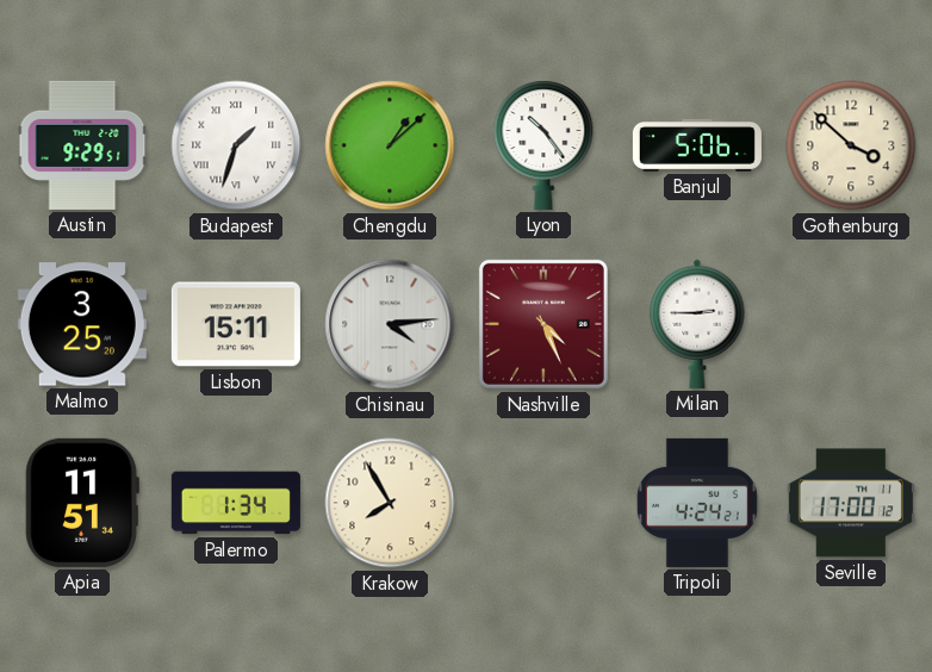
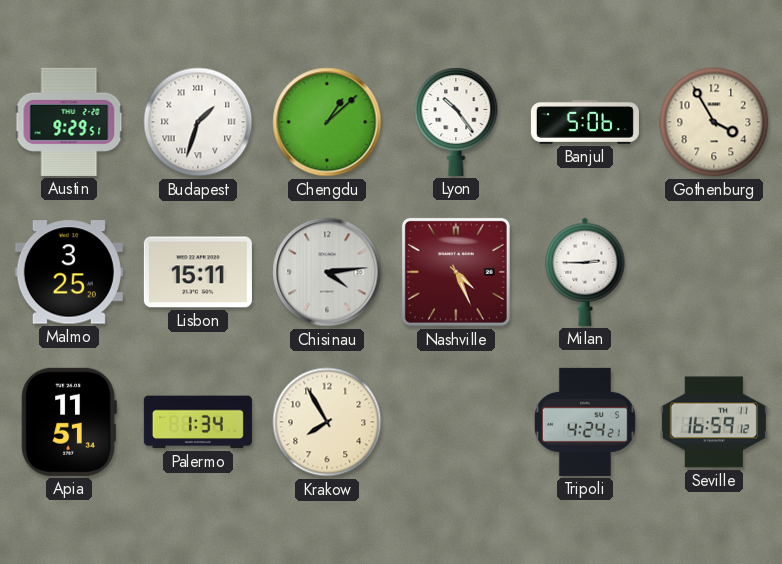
Gothenburg: 3:52 -> 3:55 (714, 122)
Seville: 17:00 -> 16:59 (714, 422)
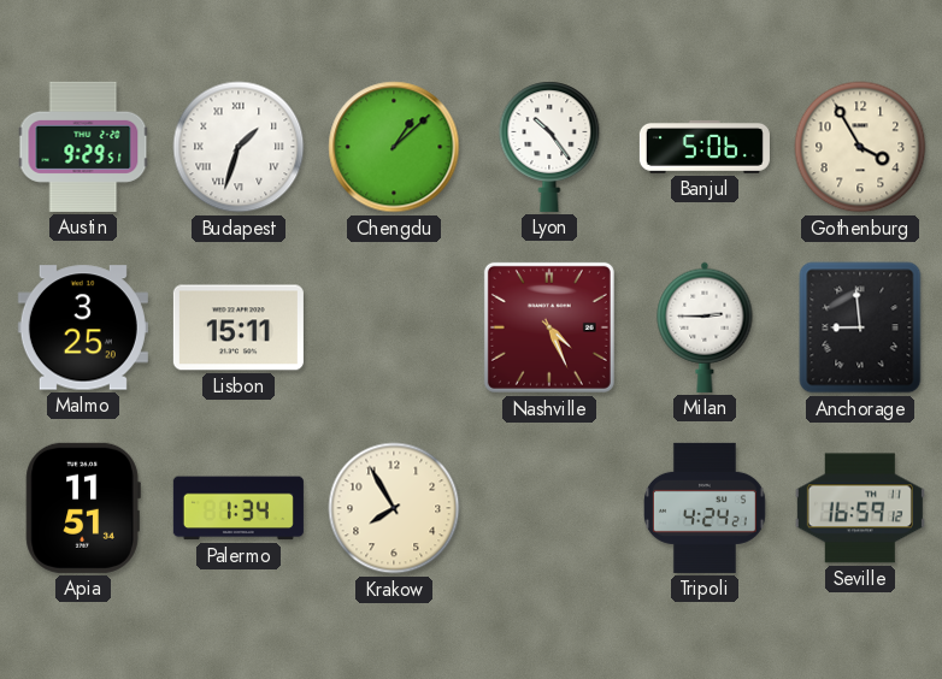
Chisinau: 4:14 -> none (327, 272)
Anchorage: none -> 8:59 (860, 327)
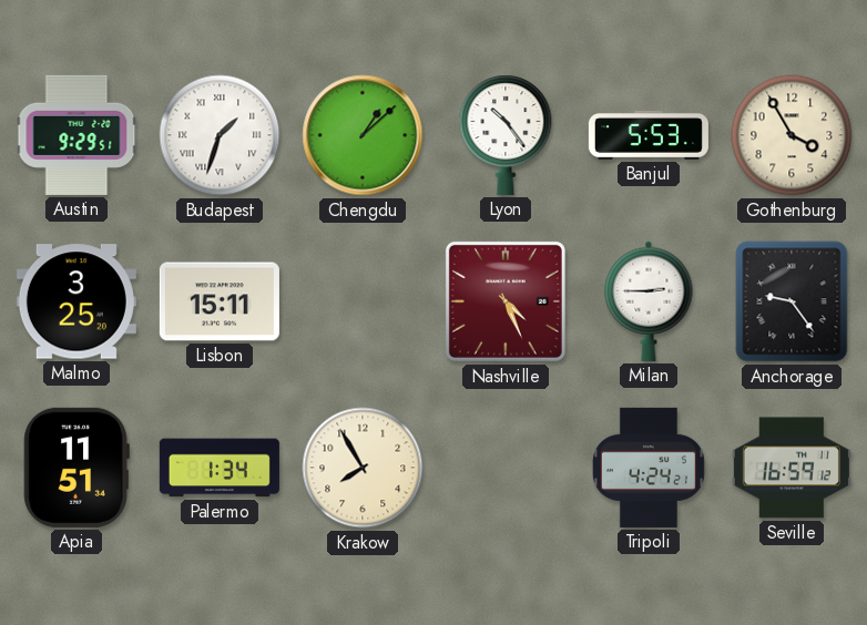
Banjul: 5:06 -> 5:53 (649, 135)
Anchorage: 8:59 -> 9:24 (792, 301)
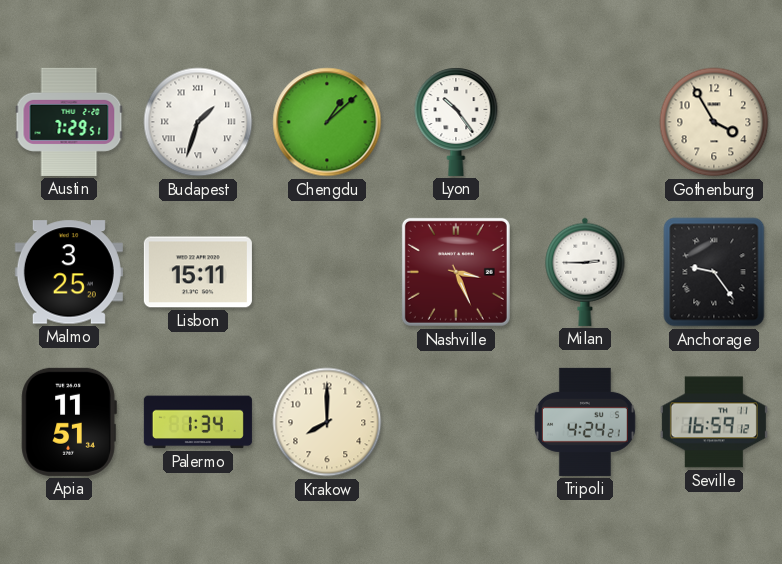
Austin: 9:29 -> 7:29 (69, 122)
Banjul: 5:53 -> none (649, 135)
Nashville: 4:26 -> 3:26 (456, 272)
Krakow: 7:55 -> 8:00 (327, 422)
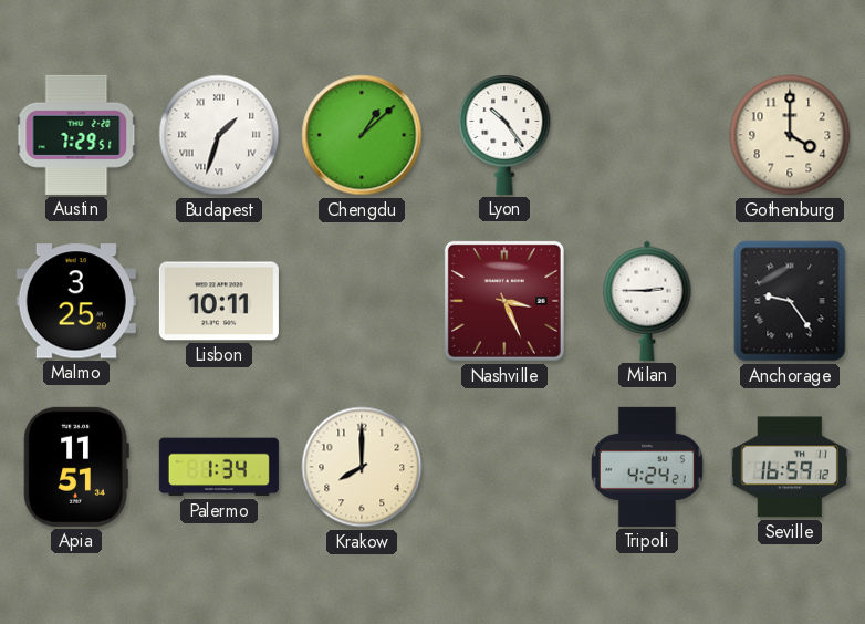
Gothenburg: 3:55 -> 4:00 (790, 135)
Lisbon: 15:11 -> 10:11 (219, 301)
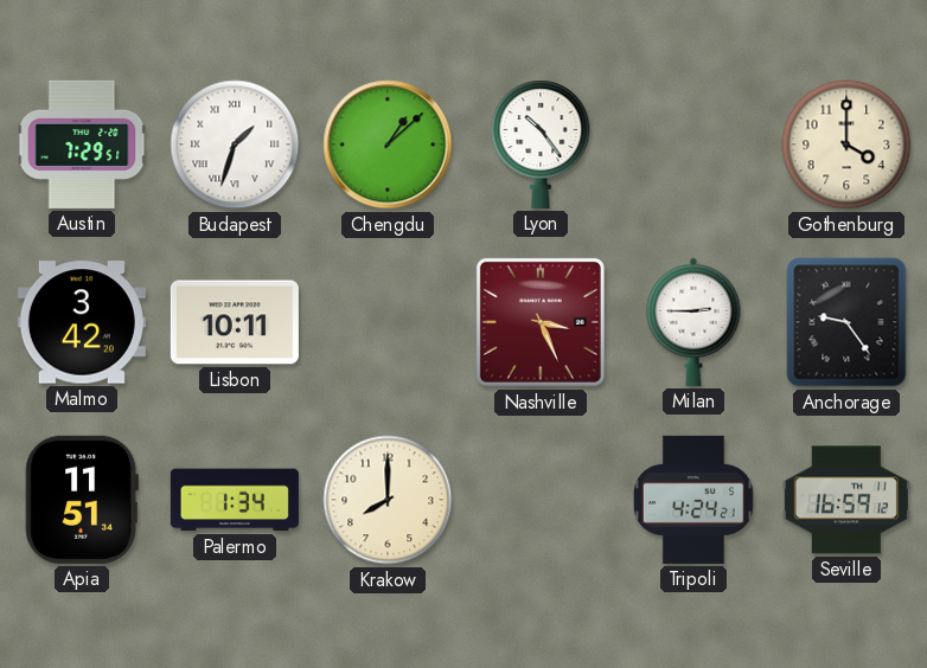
Malmo: 3:25 -> 3:42 (82, 322)
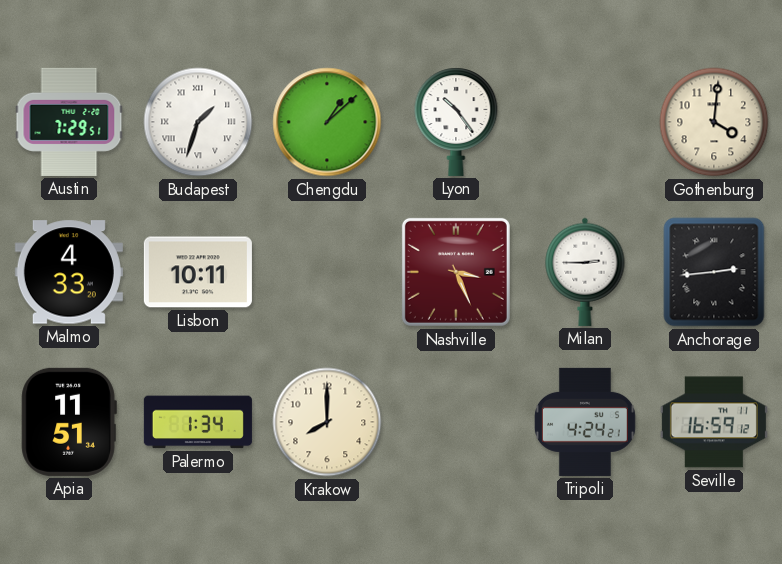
Gothenburg: 4:00 -> 4:01 (714, 122)
Malmo: 3:42 -> 4:33 (69, 272)
Anchorage: 9:24 -> 2:44 (714, 272)
